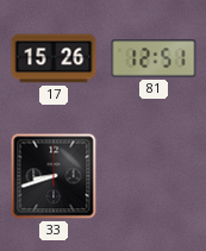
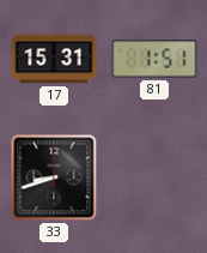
17: 15:26 -> 15:31 (54, 59)
81: 12:51 -> 1:51 (154, 59)
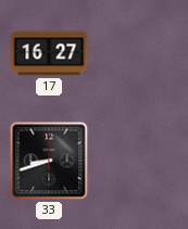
17: 15:31 -> 16:27 (49, 53)
81: 1:51 -> none (154, 59)
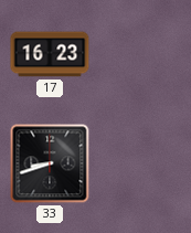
17: 16:27 -> 16:23 (50, 54)
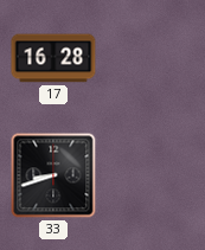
17: 16:23 -> 16:28 (53, 58)
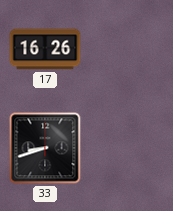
17: 16:28 -> 16:26 (45, 49)
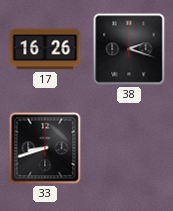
38: none -> 2:18 (129, 49)
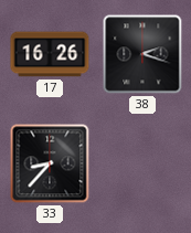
33: 8:42 -> 8:37 (50, 163)
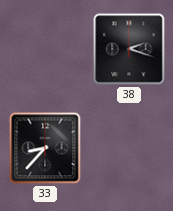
17: 16:26 -> none (50, 54)
